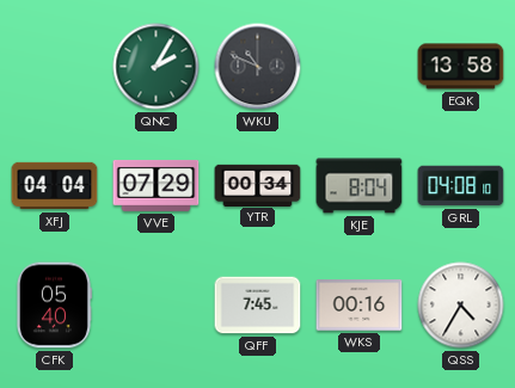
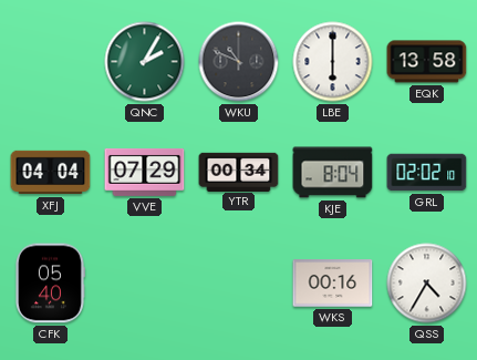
LBE: none -> 6:00 (333, 62)
GRL: 04:08 -> 02:02 (427, 173)
QFF: 7:45 -> none (258, 306)
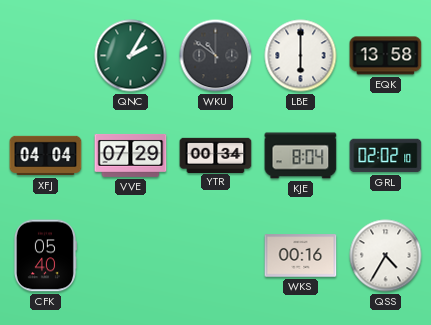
WKU: 10:49 -> 10:51 (216, 56)
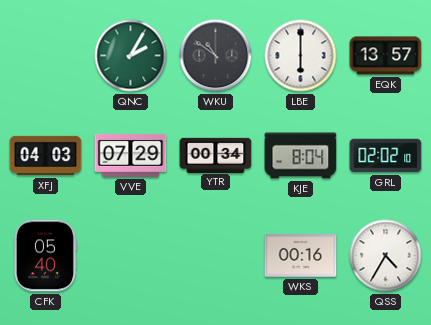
EQK: 13:58 -> 13:57 (386, 56)
XFJ: 04:04 -> 04:03 (46, 156)
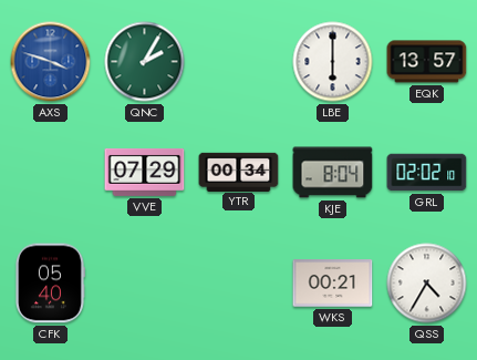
AXS: none -> 3:48 (51, 62)
WKU: 10:51 -> none (216, 56)
XFJ: 04:03 -> none (46, 156)
WKS: 00:16 -> 00:21 (333, 284)
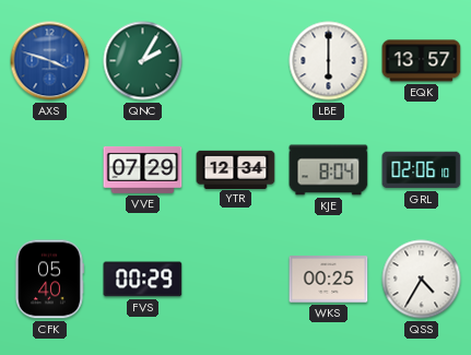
YTR: 00:34 -> 12:34 (236, 169)
GRL: 02:02 -> 02:06 (422, 170)
FVS: none -> 00:29 (143, 280)
WKS: 00:21 -> 00:25 (329, 280)
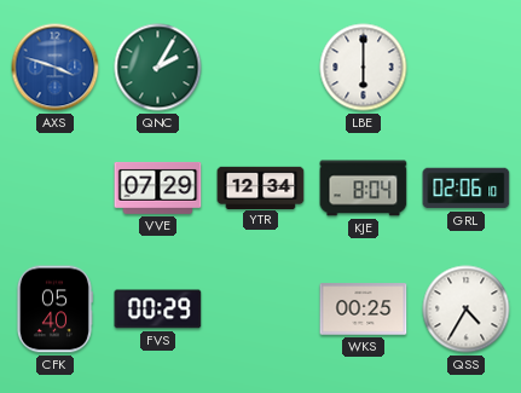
EQK: 13:57 -> none (422, 61)
